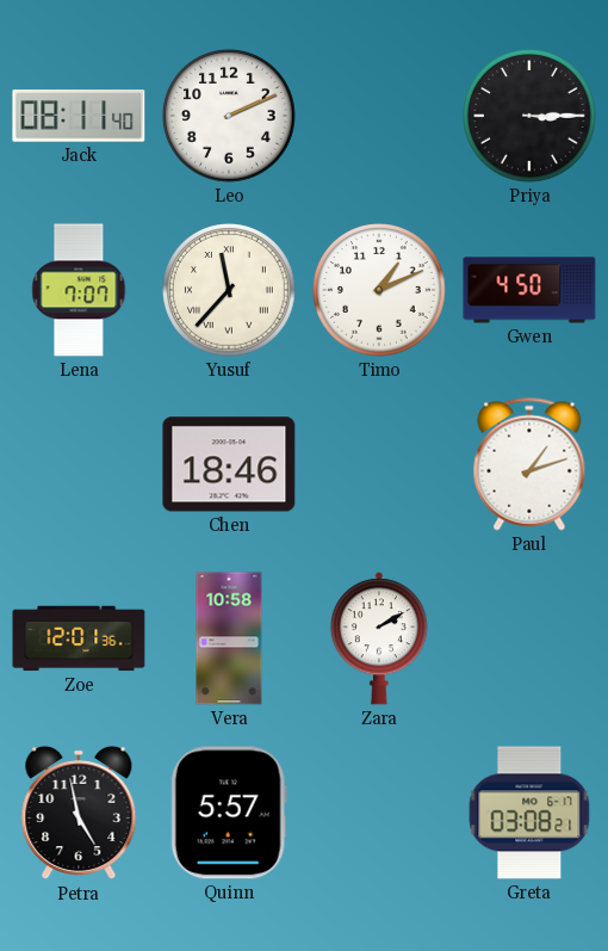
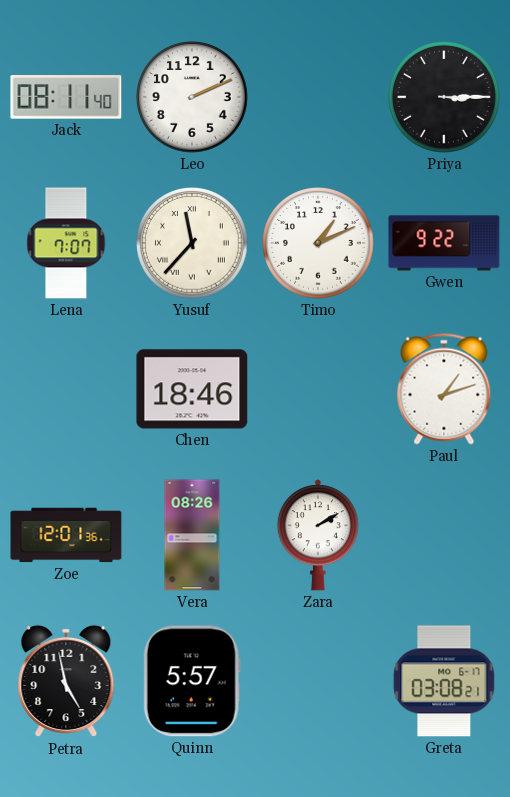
Gwen: 4:50 -> 9:22 (444, 243)
Vera: 10:58 -> 08:26 (192, 535)
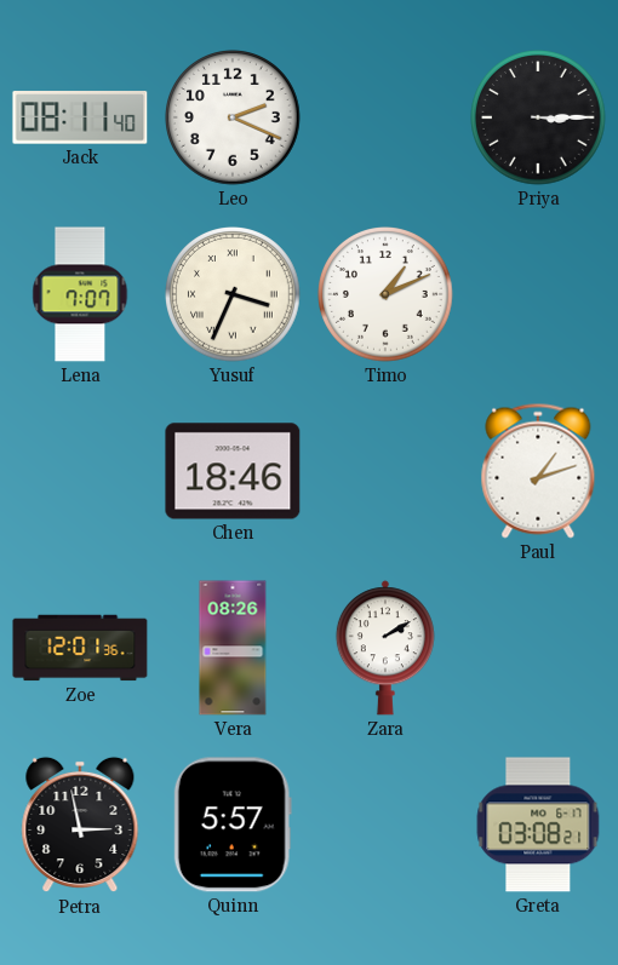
Leo: 2:11 -> 2:19 (234, 119)
Yusuf: 11:37 -> 3:34 (234, 295)
Gwen: 9:22 -> none (444, 243)
Petra: 4:58 -> 2:58 (80, 825)
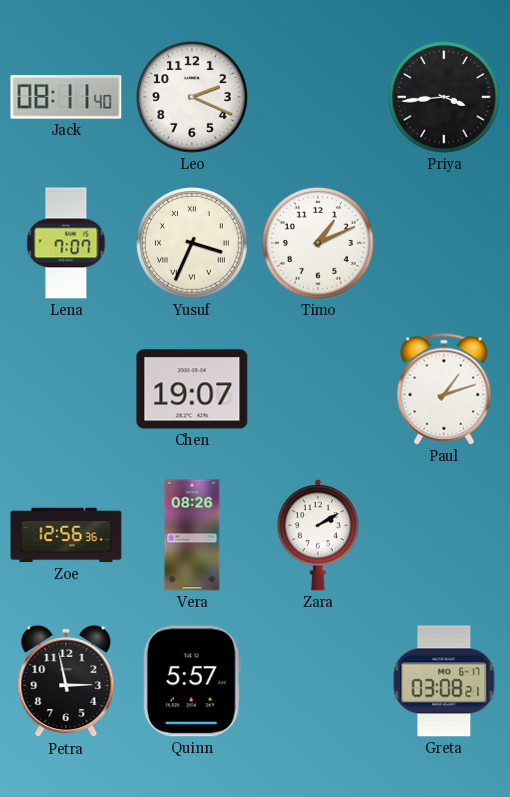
Priya: 3:15 -> 3:44 (445, 98)
Chen: 18:46 -> 19:07 (192, 389)
Zoe: 12:01 -> 12:56 (66, 535)
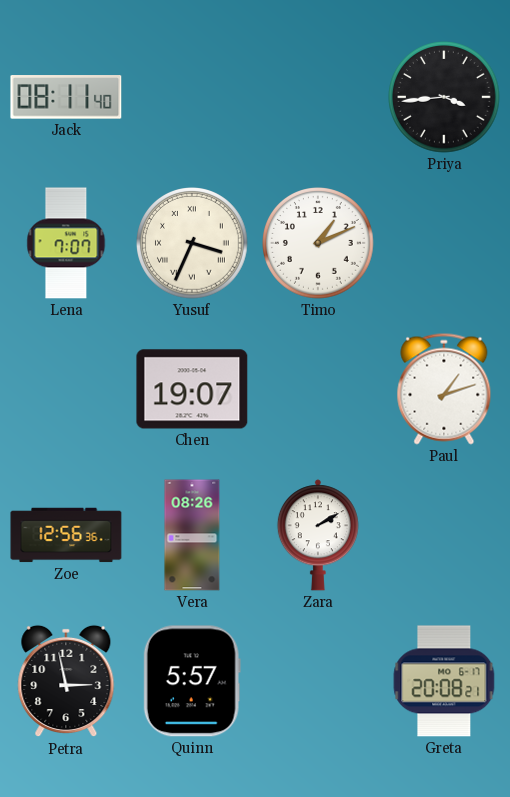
Leo: 2:19 -> none (193, 98)
Greta: 03:08 -> 20:08 (444, 681)
